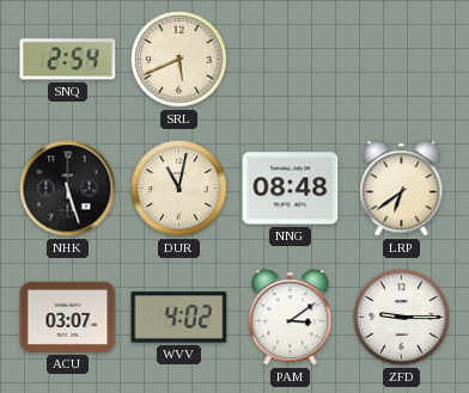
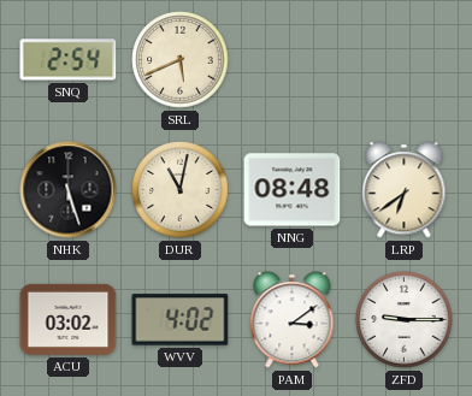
ACU: 03:07 -> 03:02 (69, 319)
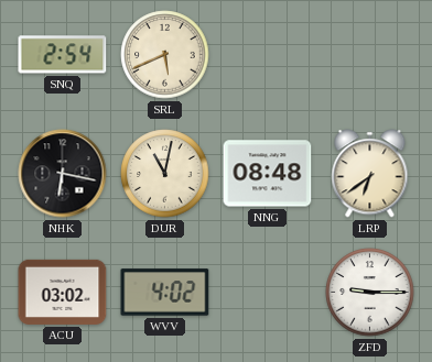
NHK: 5:27 -> 6:17 (63, 174)
PAM: 3:09 -> none (293, 320)
